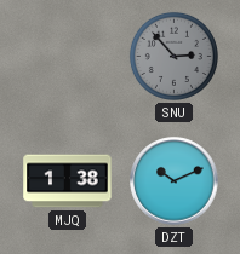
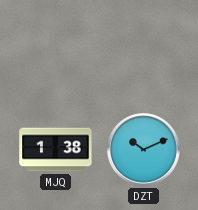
SNU: 2:53 -> none (173, 56)
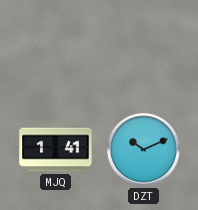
MJQ: 1:38 -> 1:41 (56, 150)
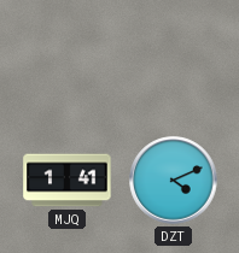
DZT: 10:11 -> 4:11 (174, 181)
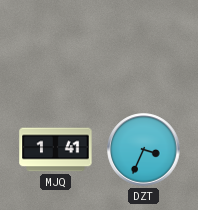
DZT: 4:11 -> 3:34 (144, 150)
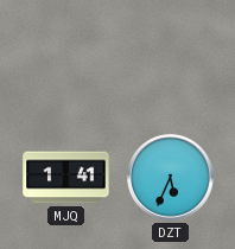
DZT: 3:34 -> 5:34 (171, 178)
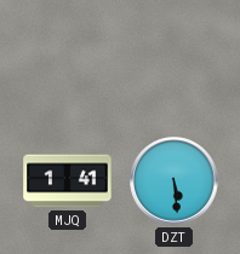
DZT: 5:34 -> 5:29 (175, 181)
